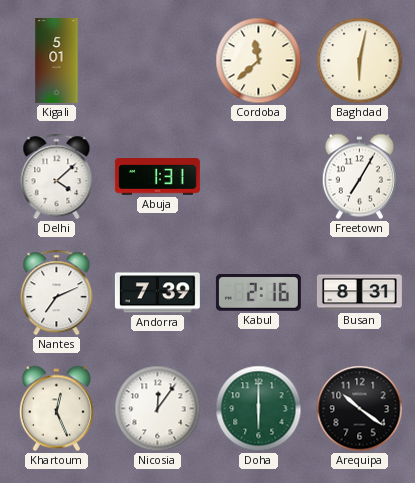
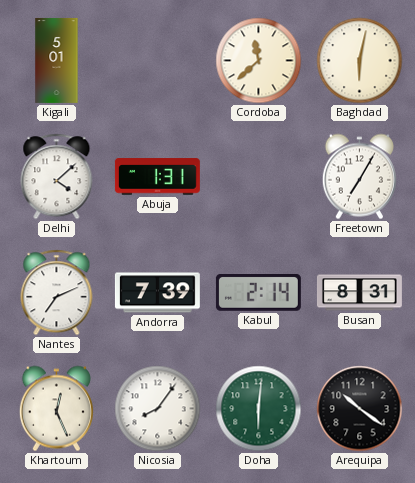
Kabul: 2:16 -> 2:14 (258, 293)
Nicosia: 12:06 -> 8:06 (158, 409)
Doha: 6:00 -> 6:01 (259, 409)
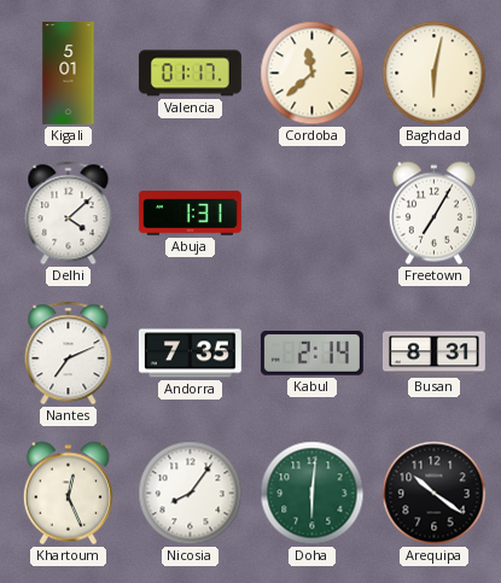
Valencia: none -> 01:17 (190, 74)
Andorra: 7:39 -> 7:35 (190, 354)
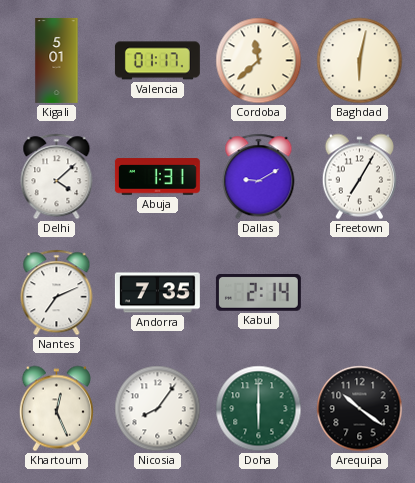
Dallas: none -> 9:10 (259, 177)
Busan: 8:31 -> none (433, 354)
Doha: 6:01 -> 6:00 (259, 409)
